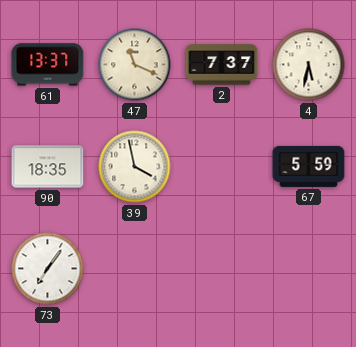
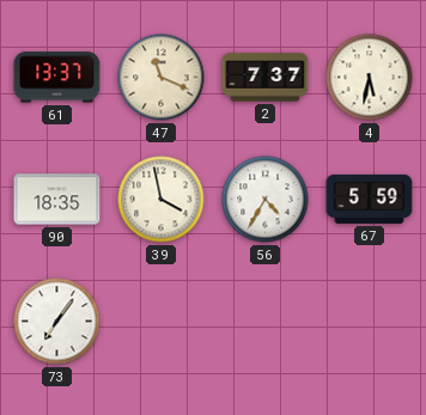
56: none -> 4:35 (266, 200)
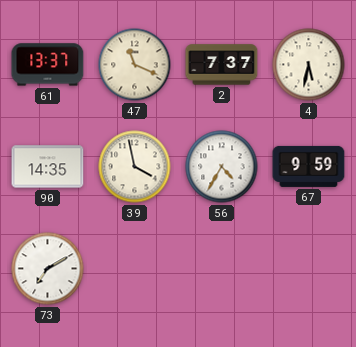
90: 18:35 -> 14:35 (48, 167)
67: 5:59 -> 9:59 (309, 166)
73: 7:06 -> 7:10 (48, 269)
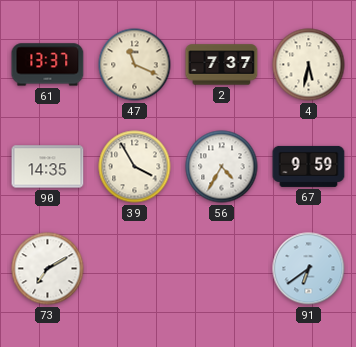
39: 3:58 -> 3:55 (135, 167)
91: none -> 6:39 (309, 269)
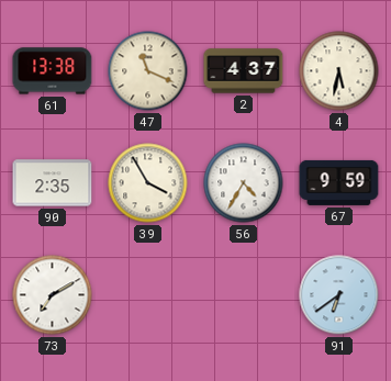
61: 13:37 -> 13:38 (53, 71)
2: 7:37 -> 4:37 (244, 71)
90: 14:35 -> 2:35 (53, 183)
